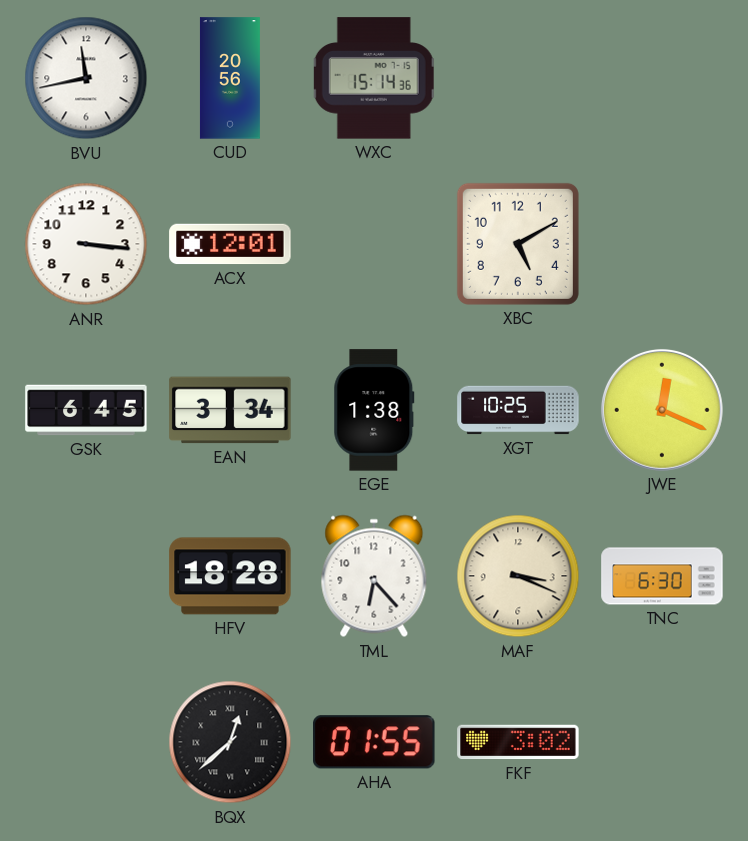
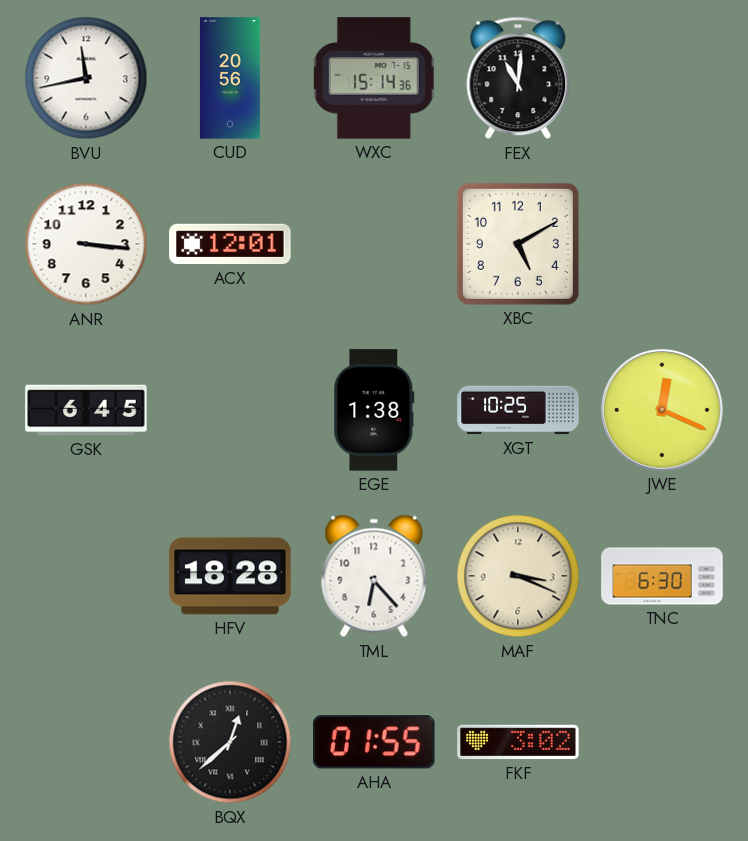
FEX: none -> 11:01 (518, 78)
EAN: 3:34 -> none (230, 410)
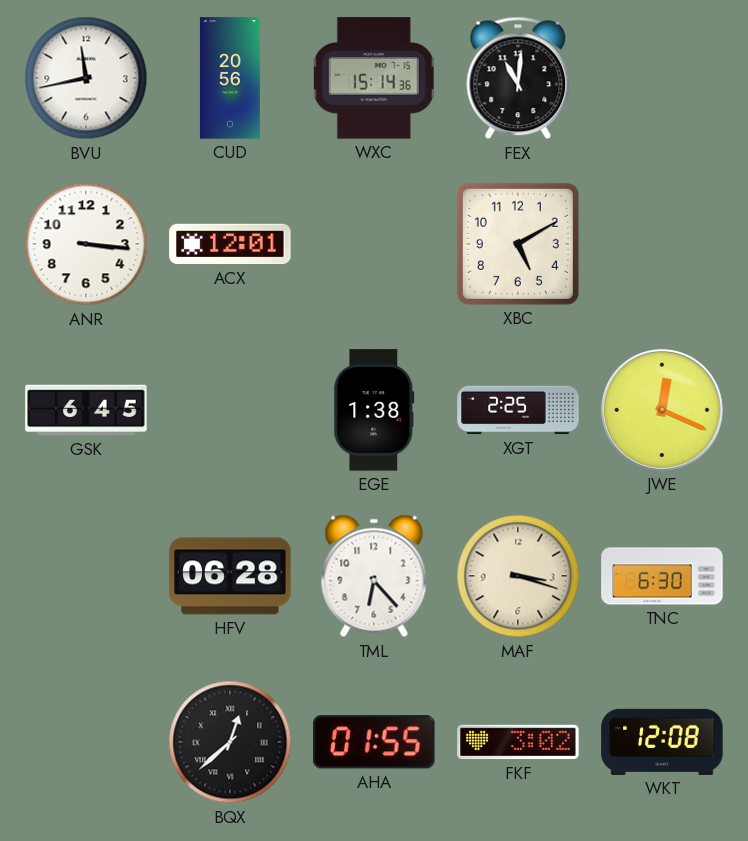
XGT: 10:25 -> 2:25 (518, 410)
HFV: 18:28 -> 06:28 (230, 576)
MAF: 3:19 -> 3:18 (518, 576)
WKT: none -> 12:08 (662, 742)
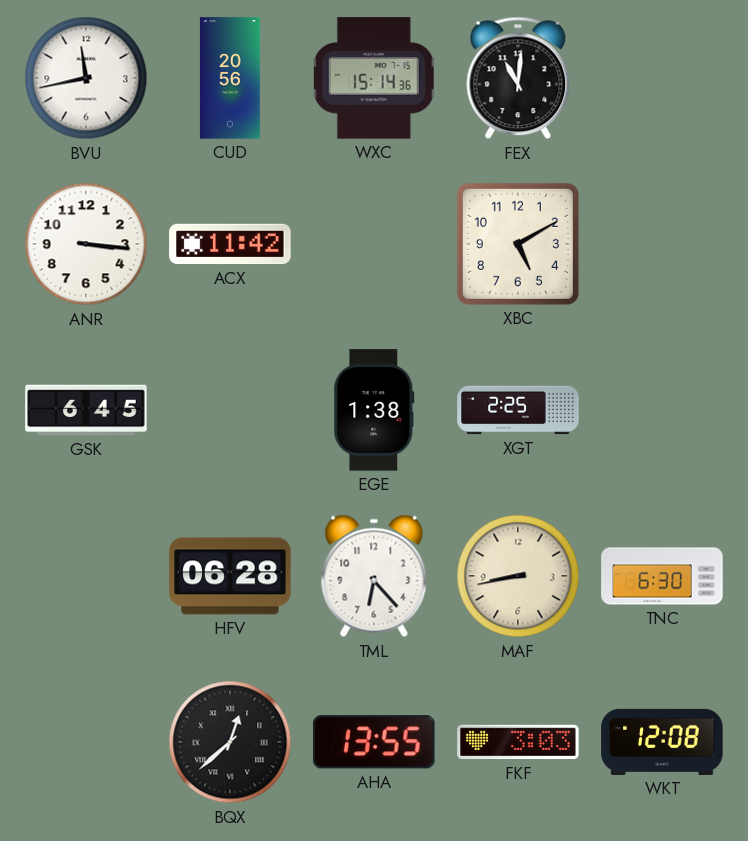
ACX: 12:01 -> 11:42 (230, 244)
JWE: 12:19 -> none (662, 410)
MAF: 3:18 -> 8:43 (518, 576)
AHA: 01:55 -> 13:55 (374, 742)
FKF: 3:02 -> 3:03 (518, 742)
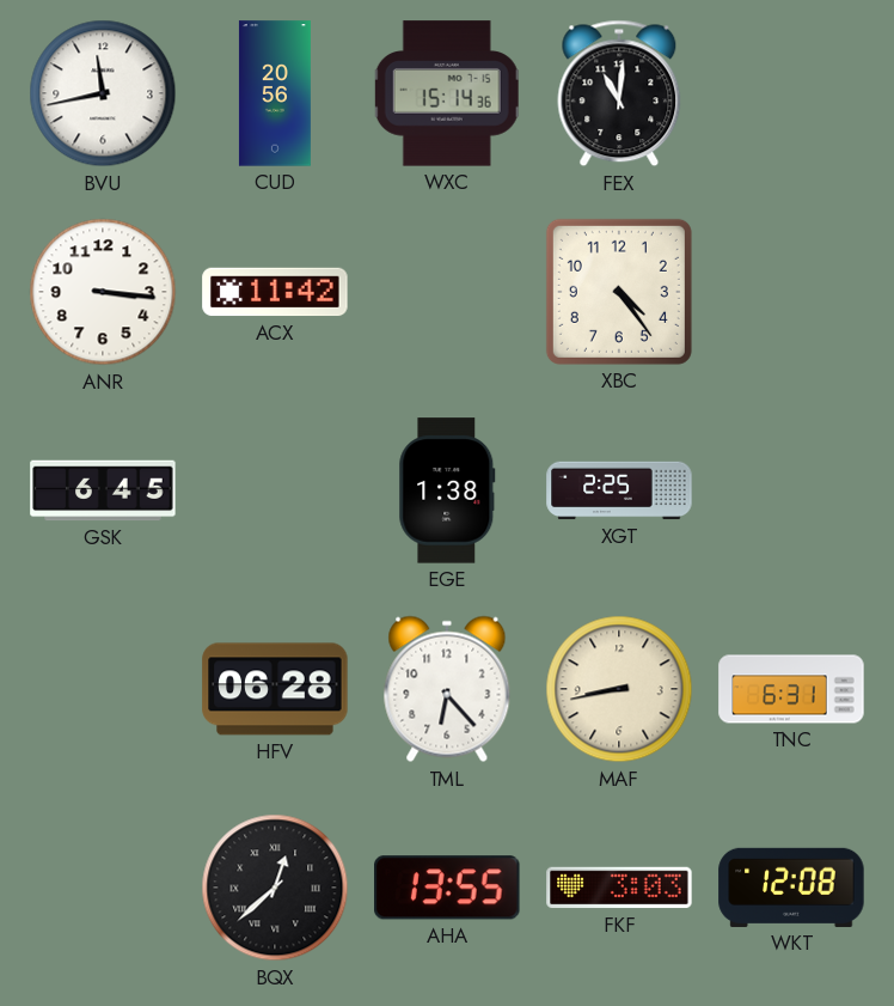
XBC: 5:10 -> 4:24 (619, 292)
TNC: 6:30 -> 6:31 (791, 689)
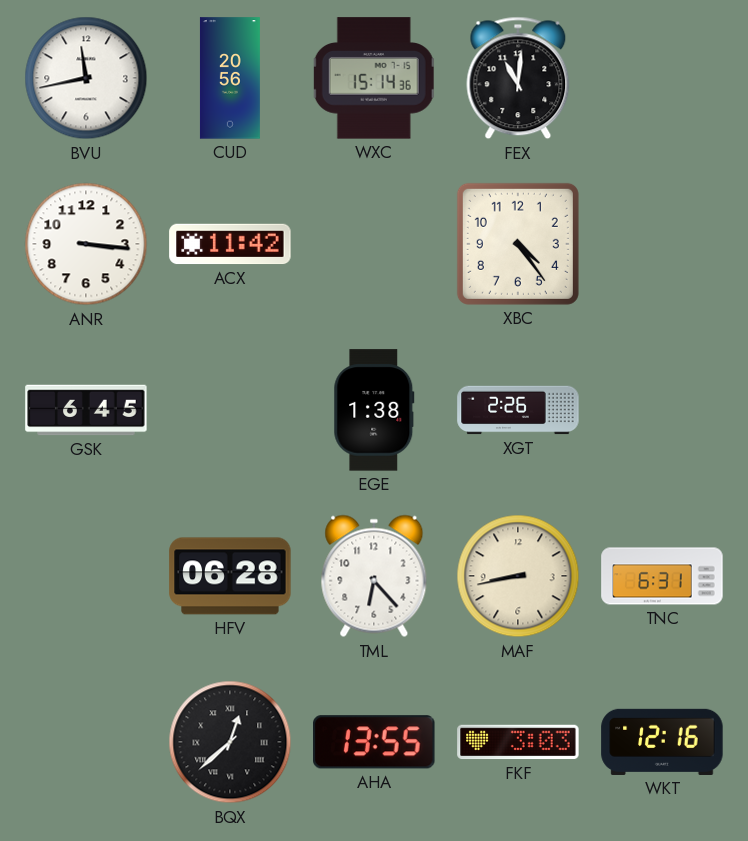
XGT: 2:25 -> 2:26 (518, 410)
WKT: 12:08 -> 12:16 (662, 742)
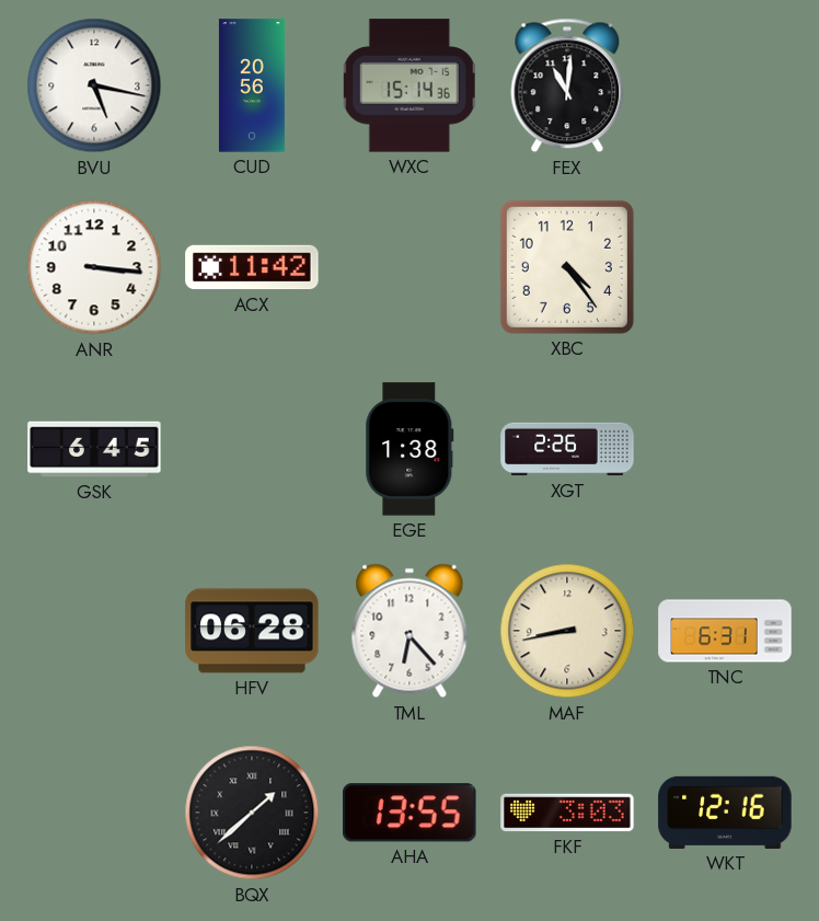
BVU: 11:43 -> 5:17 (94, 85)
BQX: 12:38 -> 1:38 (252, 813)
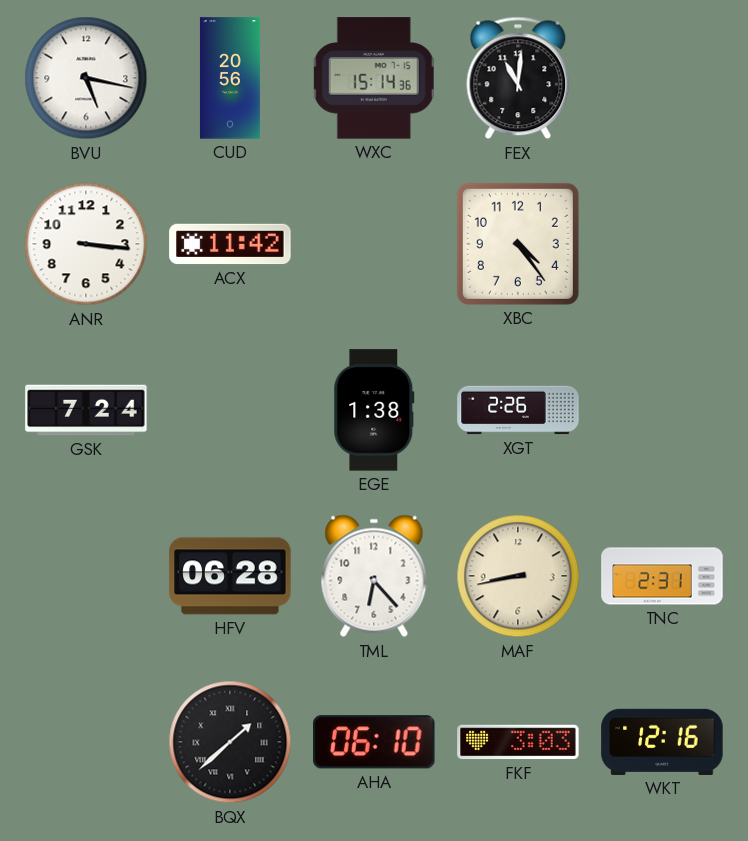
GSK: 6:45 -> 7:24 (86, 410)
TNC: 6:31 -> 2:31 (662, 576)
AHA: 13:55 -> 06:10 (374, 742)
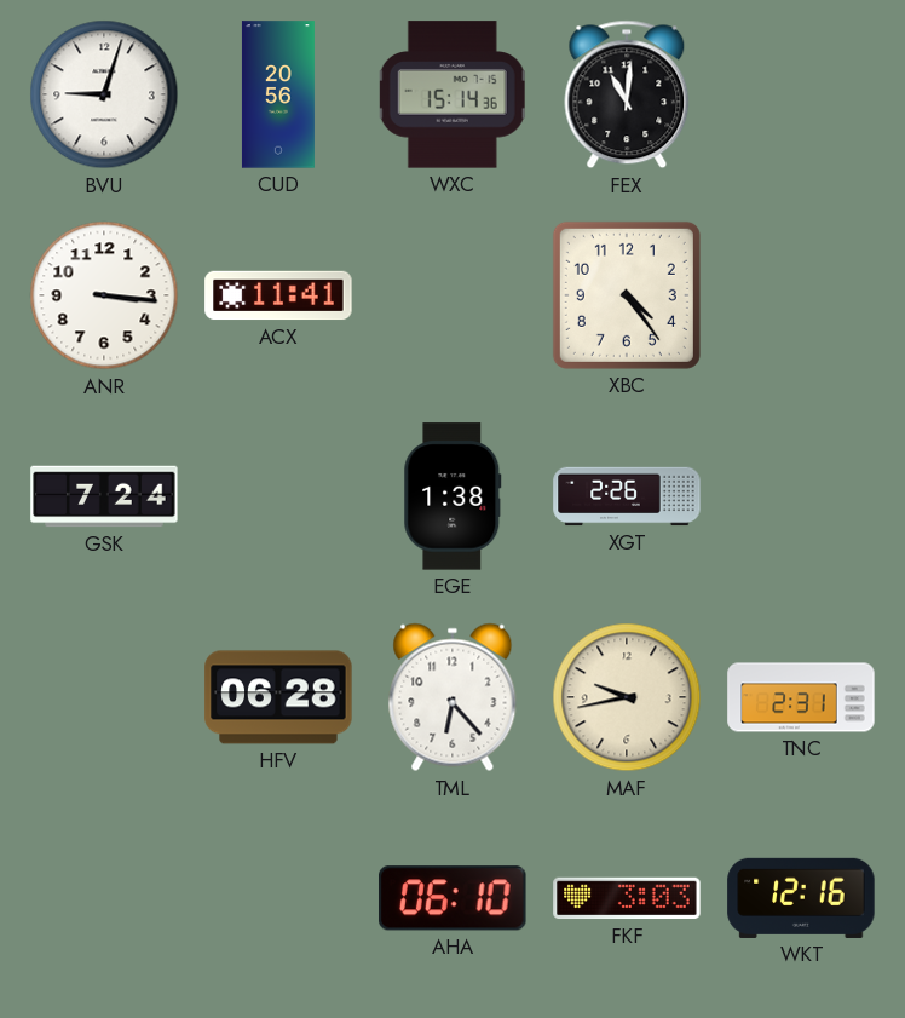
BVU: 5:17 -> 9:03 (104, 94)
ACX: 11:42 -> 11:41 (278, 295)
MAF: 8:43 -> 9:43 (627, 697)
BQX: 1:38 -> none (230, 742)
